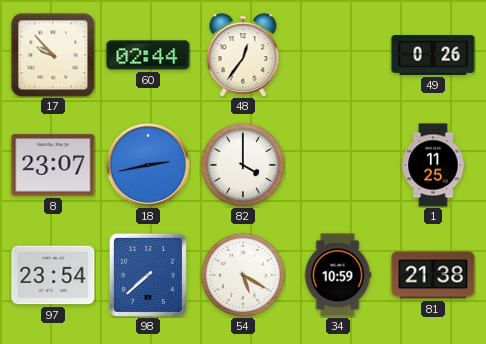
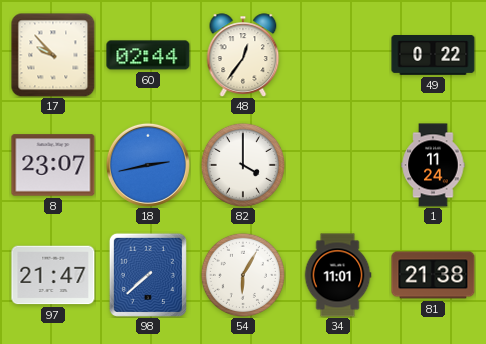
49: 0:26 -> 0:22 (433, 56)
1: 11:25 -> 11:24 (433, 165)
97: 23:54 -> 21:47 (53, 275)
54: 5:20 -> 6:05 (243, 275)
34: 10:59 -> 11:01 (338, 275)
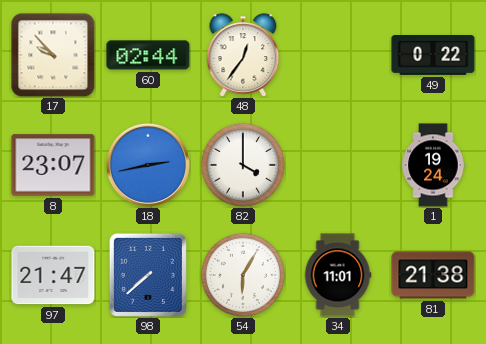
1: 11:24 -> 19:24 (433, 165)
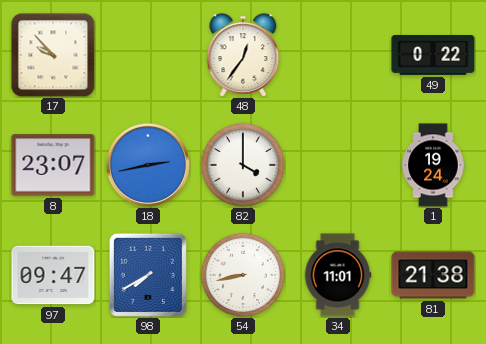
60: 02:44 -> none (148, 55)
97: 21:47 -> 09:47 (53, 275)
98: 7:38 -> 7:40 (148, 275)
54: 6:05 -> 8:43 (243, 275)
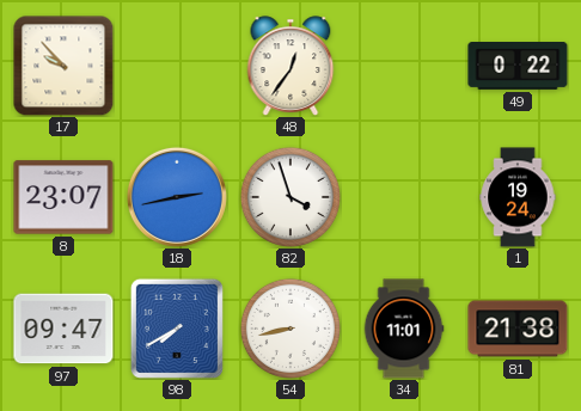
82: 4:00 -> 3:57 (290, 197)
